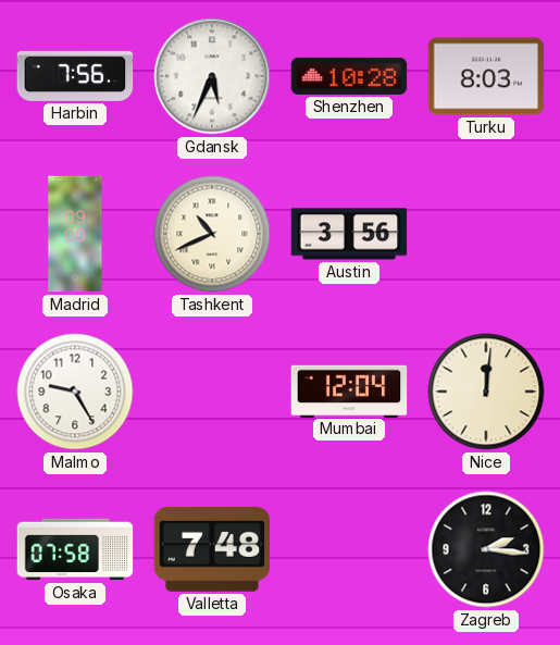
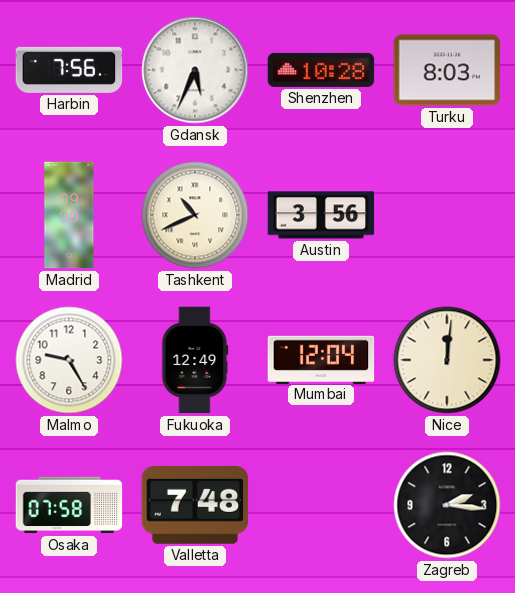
Fukuoka: none -> 12:49 (195, 360)
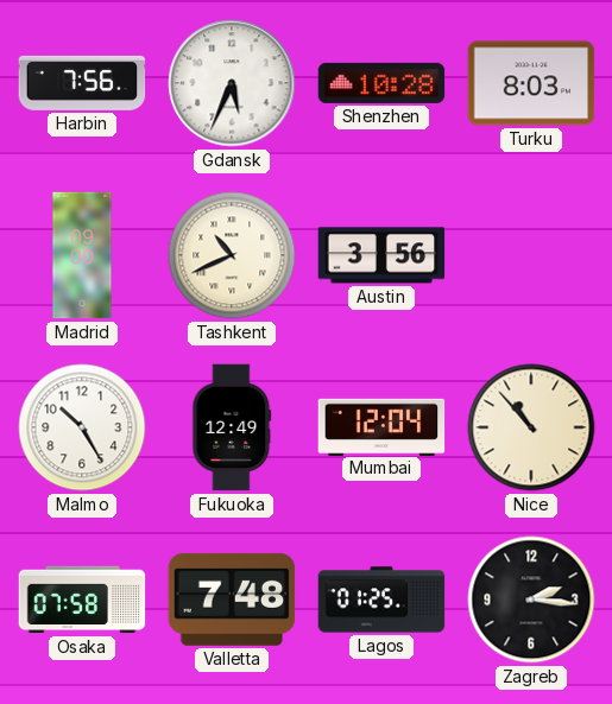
Malmo: 9:25 -> 10:25 (82, 427)
Nice: 12:01 -> 10:53 (531, 427)
Lagos: none -> 01:25 (381, 600)
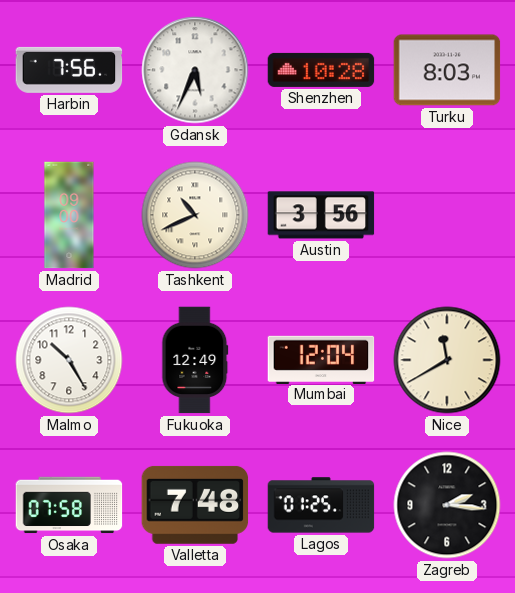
Nice: 10:53 -> 11:40 (447, 360)
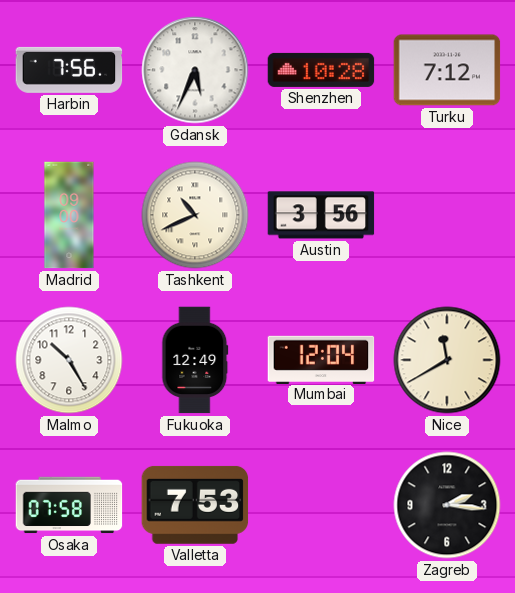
Turku: 8:03 -> 7:12 (447, 70)
Valletta: 7:48 -> 7:53 (195, 505)
Lagos: 01:25 -> none (321, 505)
